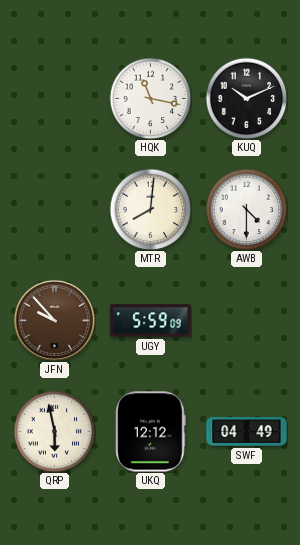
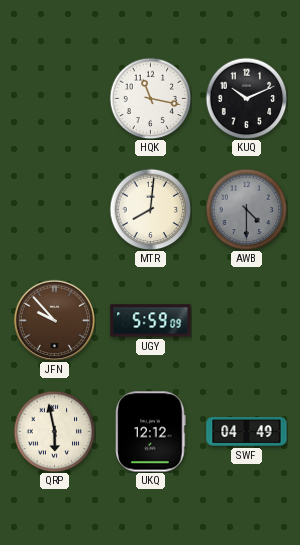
AWB dial: white -> grey (246, 209)
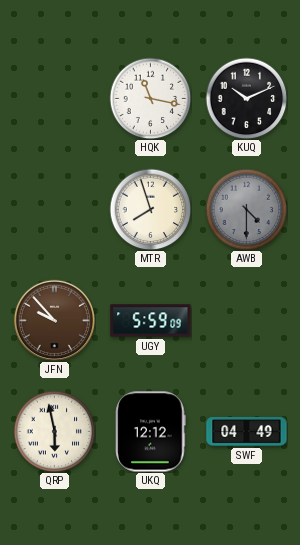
MTR: 8:01 -> 7:57 (150, 209)
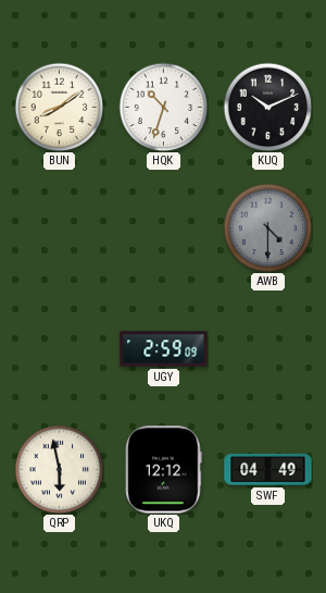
BUN: none -> 8:09 (59, 107)
HQK: 11:17 -> 10:33 (163, 107)
MTR: 7:57 -> none (150, 209)
JFN: 9:53 -> none (54, 320)
UGY: 5:59 -> 2:59 (164, 349)
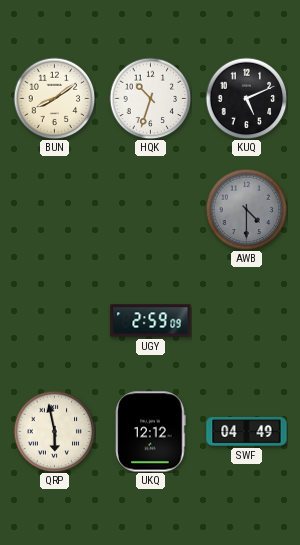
KUQ: 10:11 -> 5:11 (246, 98)
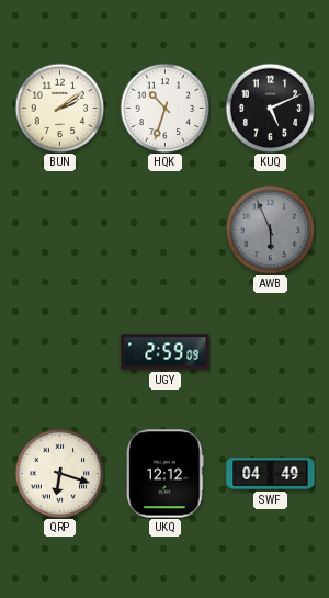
BUN: 8:09 -> 2:09 (59, 108)
AWB: 4:30 -> 5:56 (270, 229)
QRP: 5:58 -> 6:18 (59, 473)
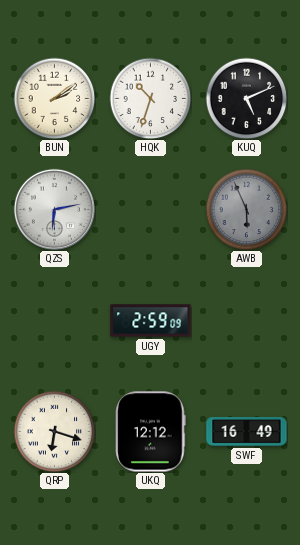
QZS: none -> 6:13 (54, 209)
SWF: 04:49 -> 16:49 (247, 432)
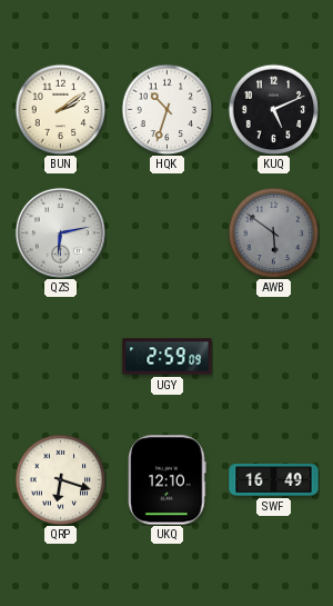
AWB: 5:56 -> 5:51 (273, 232)
UKQ: 12:12 -> 12:10 (168, 480)
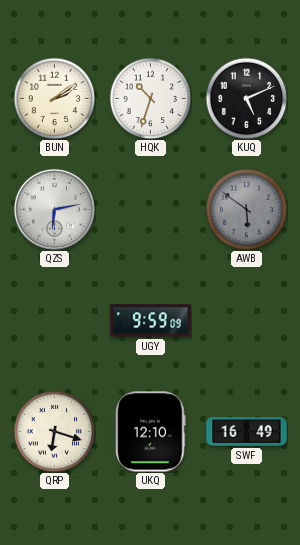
UGY: 2:59 -> 9:59 (151, 321)
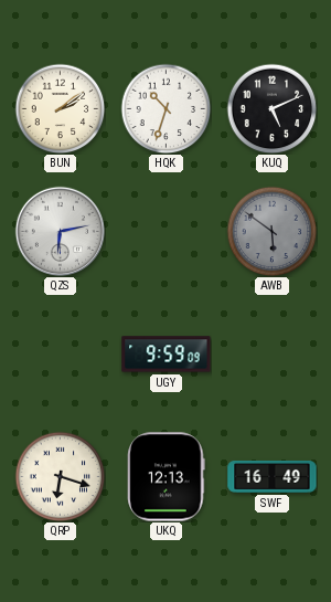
UKQ: 12:10 -> 12:13 (167, 477)
